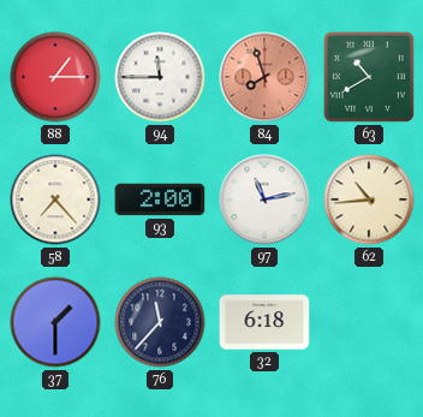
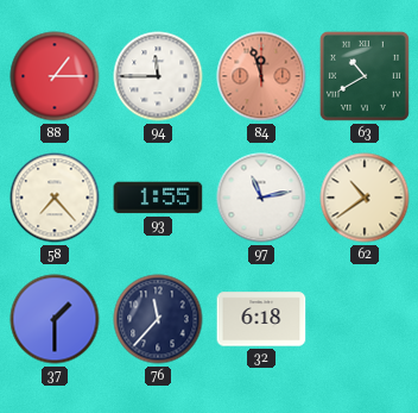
84: 7:57 -> 11:57 (261, 76)
93: 2:00 -> 1:55 (158, 198)
62: 10:44 -> 10:39 (365, 198)
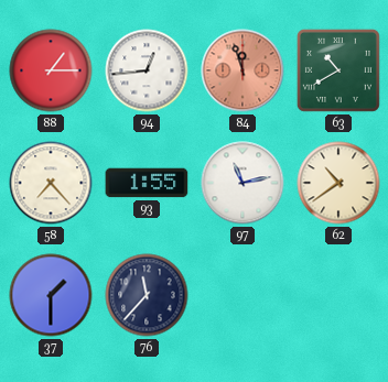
94: 11:45 -> 12:44 (147, 70)
32: 6:18 -> none (261, 319)
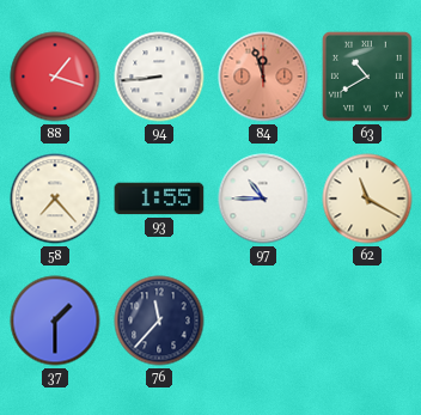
88: 1:15 -> 1:18 (55, 77)
94: 12:44 -> 8:44 (159, 77)
97: 11:13 -> 10:45 (263, 199)
62: 10:39 -> 11:20 (367, 199)
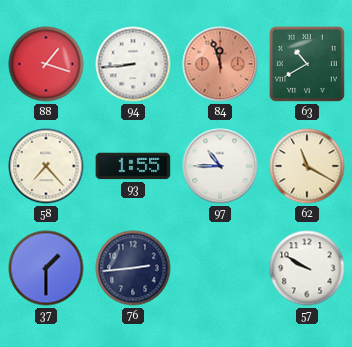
76: 11:37 -> 2:44 (133, 268)
57: none -> 9:50 (307, 268)
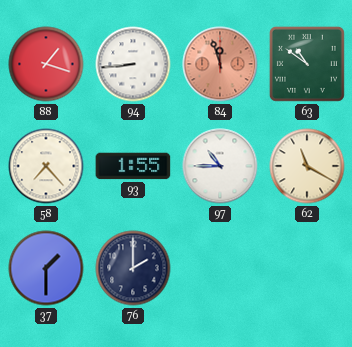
63: 10:40 -> 10:51 (307, 64)
76: 2:44 -> 2:00 (133, 268)
57: 9:50 -> none (307, 268)
